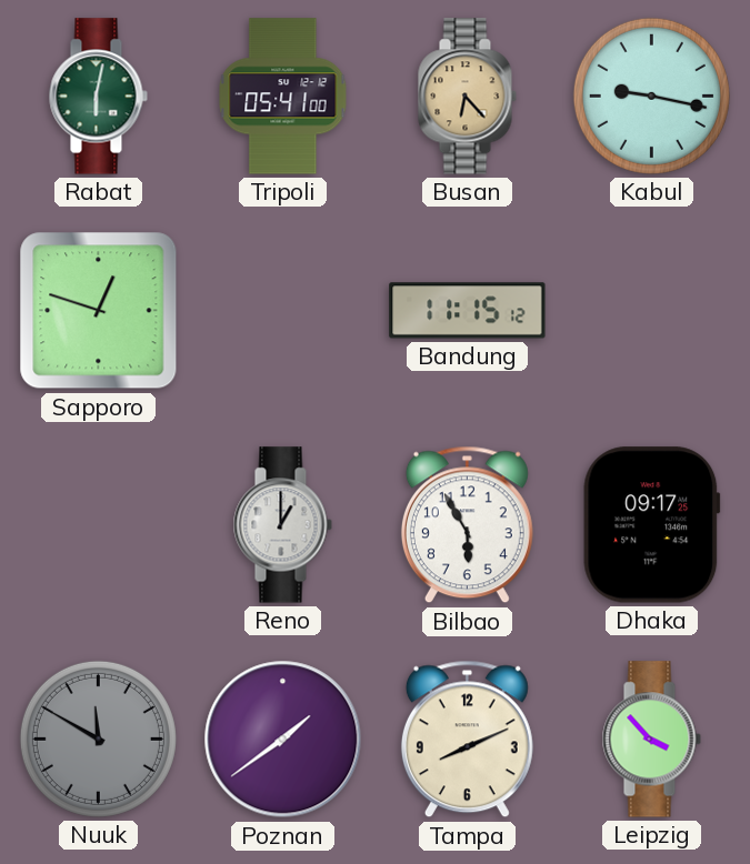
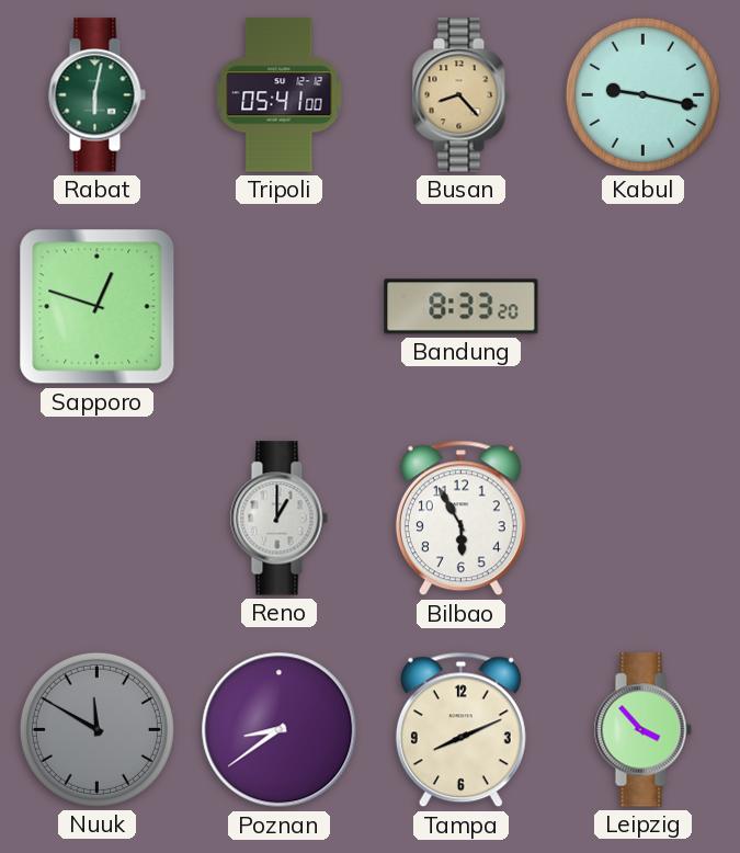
Busan: 6:23 -> 8:23 (460, 95)
Bandung: 11:15 -> 8:33 (462, 307)
Dhaka: 09:17 -> none (652, 525)
Poznan: 1:39 -> 8:39 (280, 730)
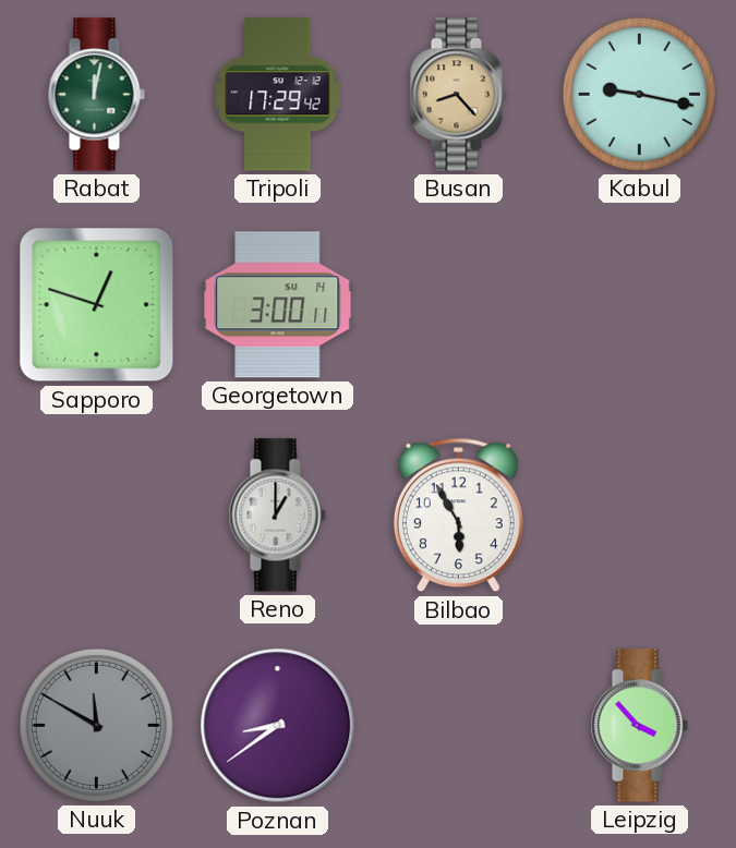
Rabat: 6:02 -> 12:02 (96, 95)
Tripoli: 05:41 -> 17:29 (278, 95)
Georgetown: none -> 3:00 (278, 305)
Bandung: 8:33 -> none (462, 307)
Tampa: 8:11 -> none (460, 730)
